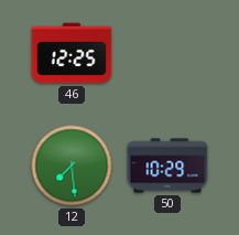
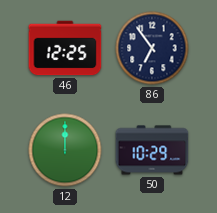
86: none -> 6:54 (152, 48)
12: 7:29 -> 12:00 (65, 150)
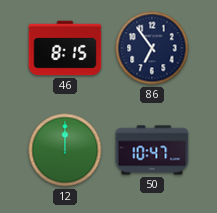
46: 12:25 -> 8:15 (65, 48)
50: 10:29 -> 10:47 (152, 150)
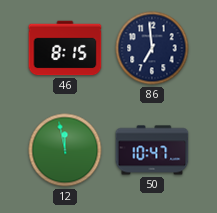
86: 6:54 -> 6:59 (152, 48)
12: 12:00 -> 11:58 (65, 150)
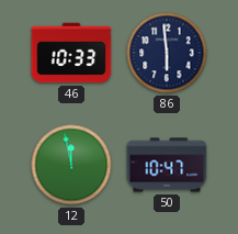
46: 8:15 -> 10:33 (71, 53)
86: 6:59 -> 5:59 (167, 53)
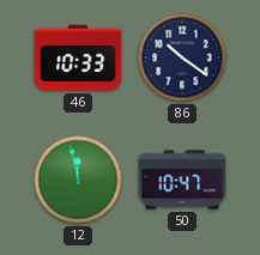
86: 5:59 -> 10:21 (182, 57)
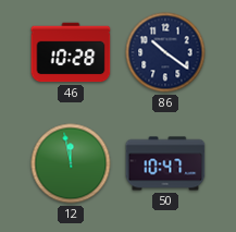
46: 10:33 -> 10:28 (71, 52)
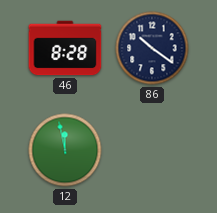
46: 10:28 -> 8:28 (65, 48)
50: 10:47 -> none (165, 163)
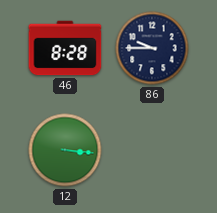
86: 10:21 -> 9:45 (152, 48)
12: 11:58 -> 3:16 (65, 150)
